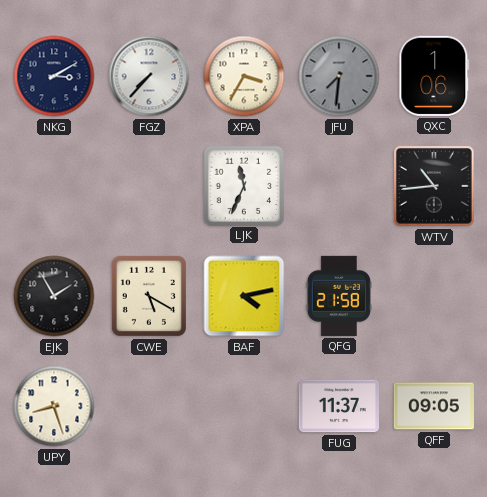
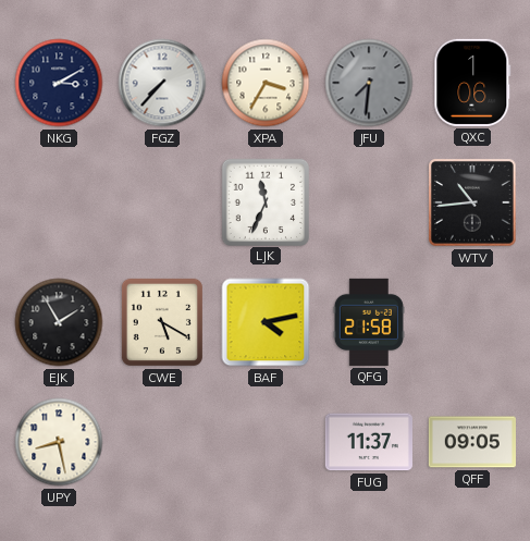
UPY: 8:27 -> 8:28 (59, 442)
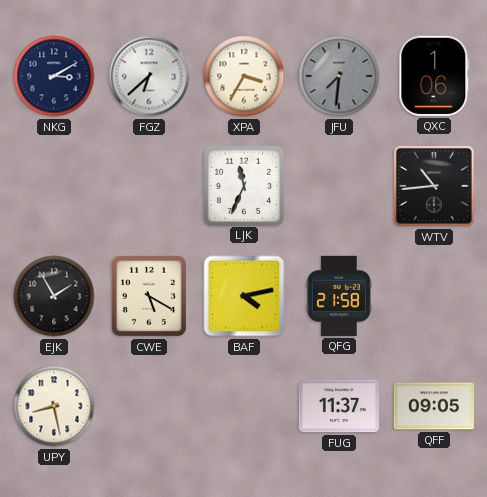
FGZ: 7:37 -> 6:38 (149, 76)
